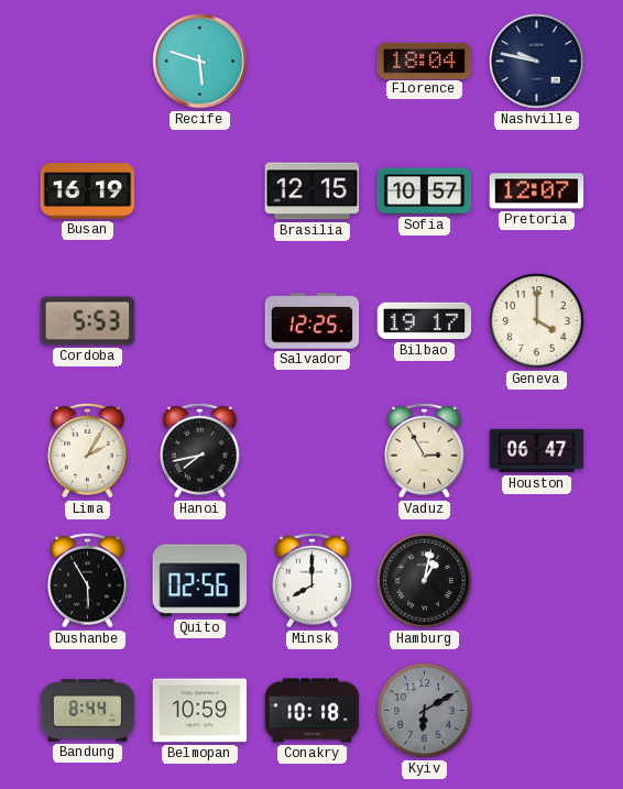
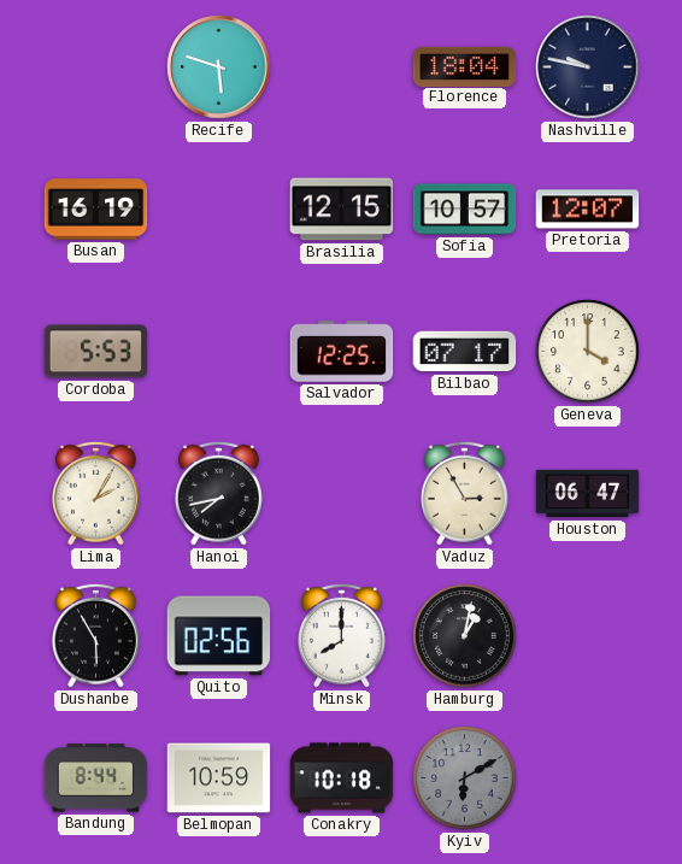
Bilbao: 19:17 -> 07:17 (465, 352)
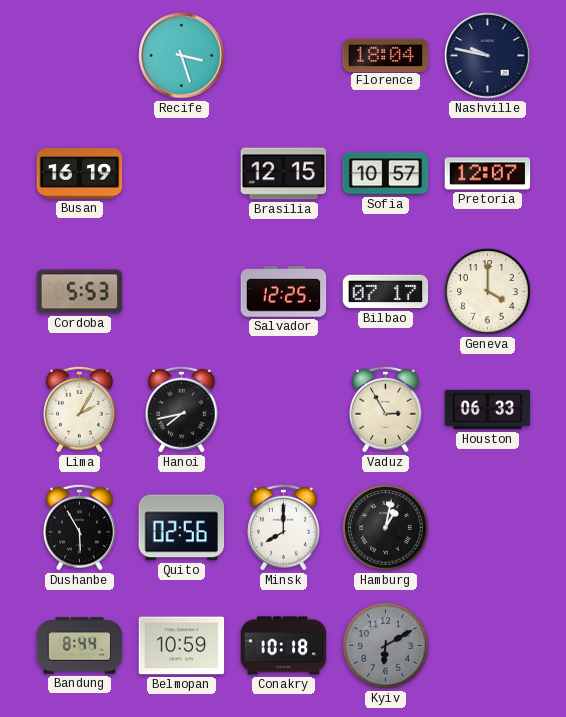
Recife: 5:48 -> 3:27 (182, 56)
Houston: 06:47 -> 06:33 (488, 410)
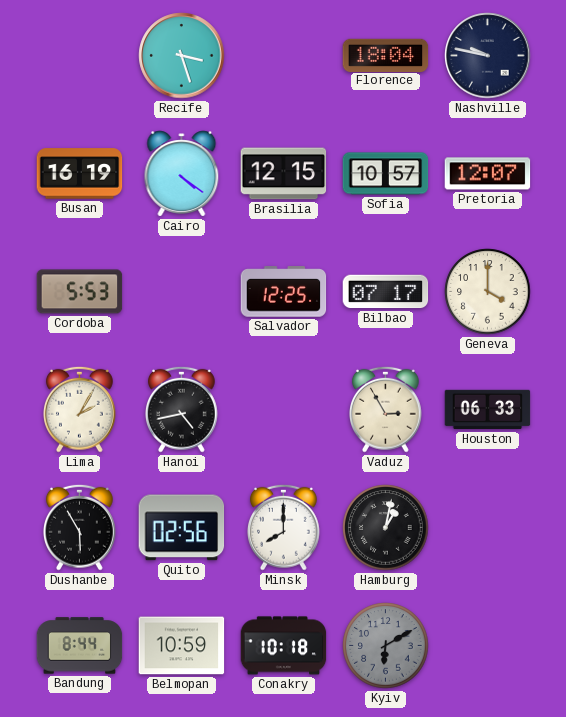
Cairo: none -> 4:21 (182, 174)
Hanoi: 7:43 -> 4:43 (182, 409)
